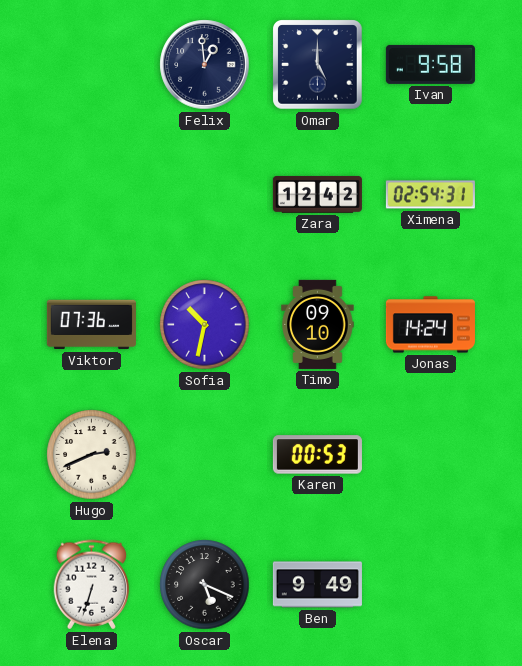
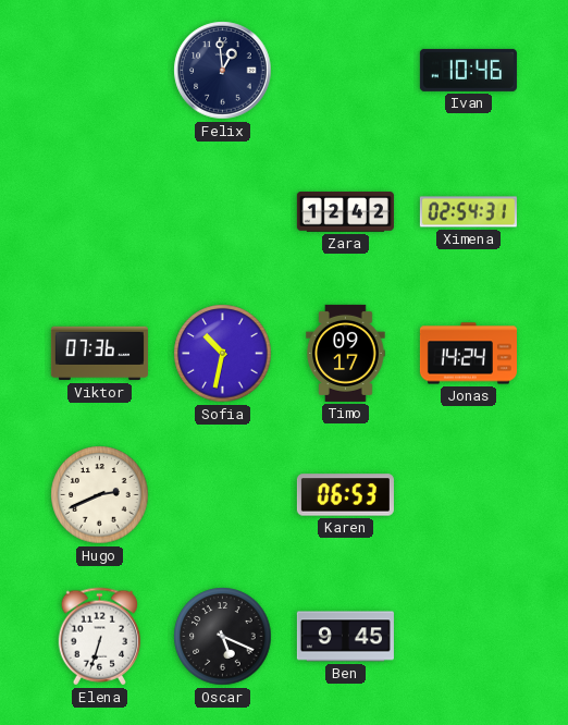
Omar: 5:00 -> none (318, 65)
Ivan: 9:58 -> 10:46 (468, 70)
Timo: 09:10 -> 09:17 (346, 353)
Karen: 00:53 -> 06:53 (345, 495)
Ben: 9:49 -> 9:45 (345, 637)
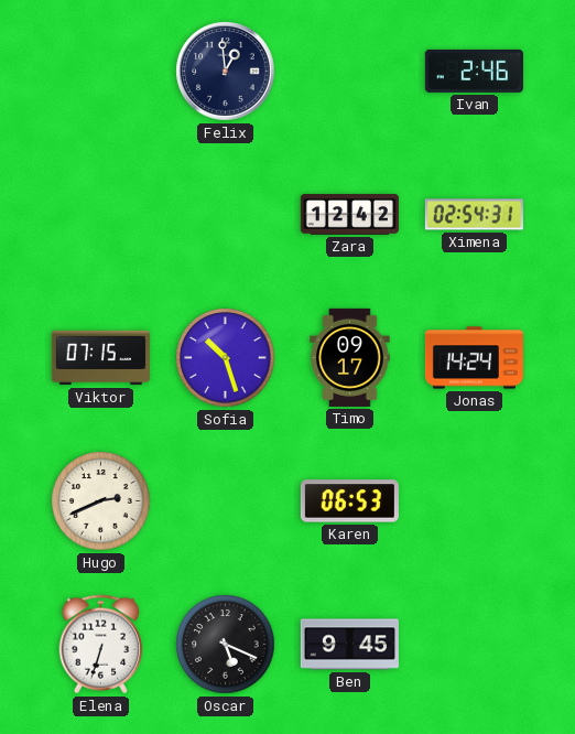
Ivan: 10:46 -> 2:46 (474, 71)
Viktor: 07:36 -> 07:15 (100, 358)
Sofia: 10:32 -> 10:27 (226, 358)
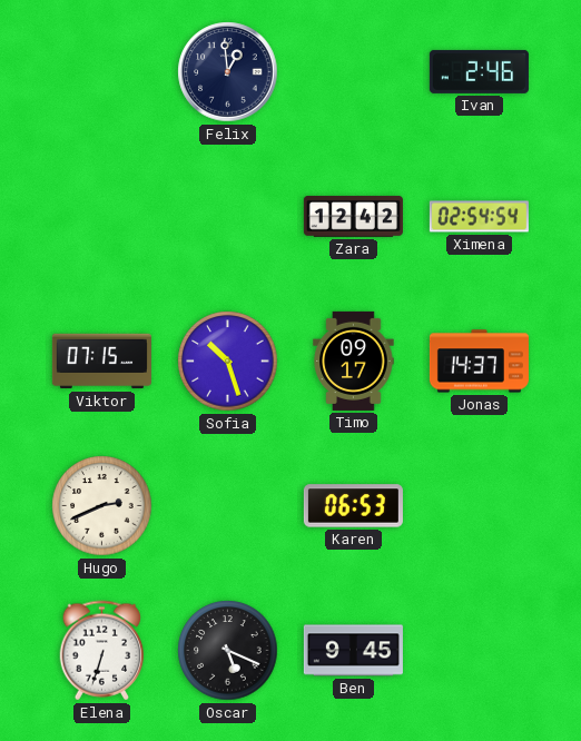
Ximena: 02:54:31 -> 02:54:54 (479, 217)
Jonas: 14:24 -> 14:37 (479, 362)
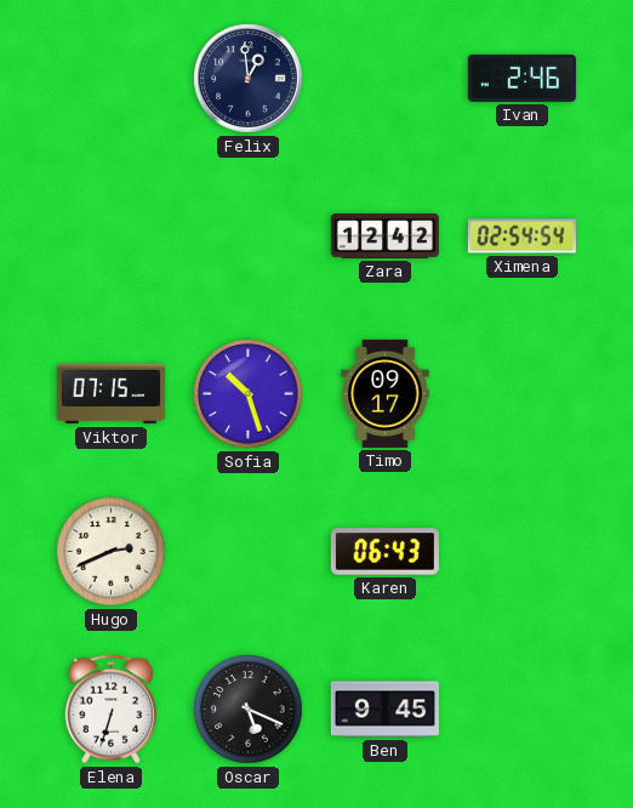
Jonas: 14:37 -> none (479, 362)
Karen: 06:53 -> 06:43 (384, 552)
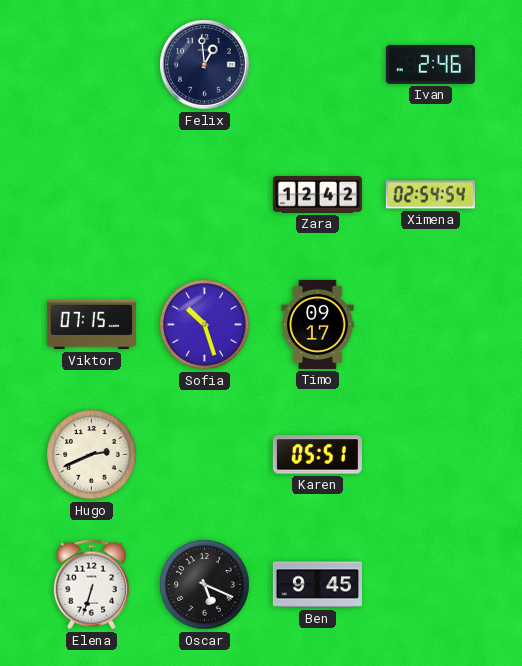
Karen: 06:43 -> 05:51 (317, 455)
